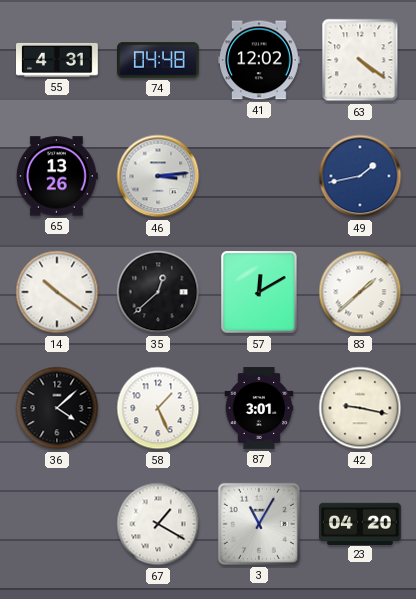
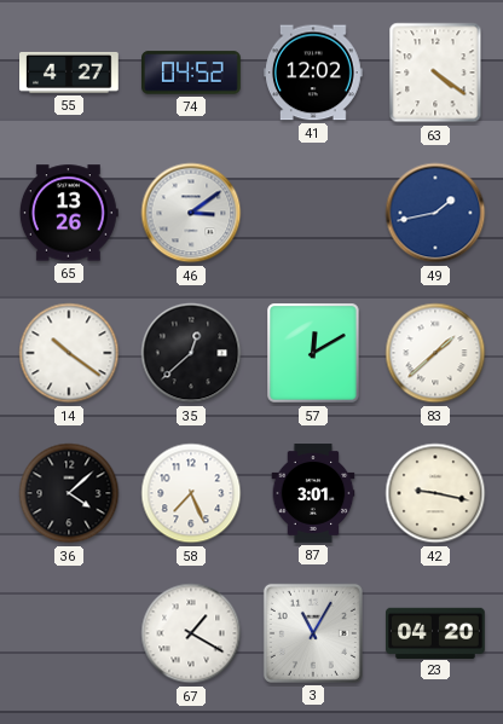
55: 4:31 -> 4:27 (70, 73)
74: 04:48 -> 04:52 (192, 73)
46: 3:14 -> 3:09 (191, 213)
58: 1:26 -> 7:26 (191, 493)
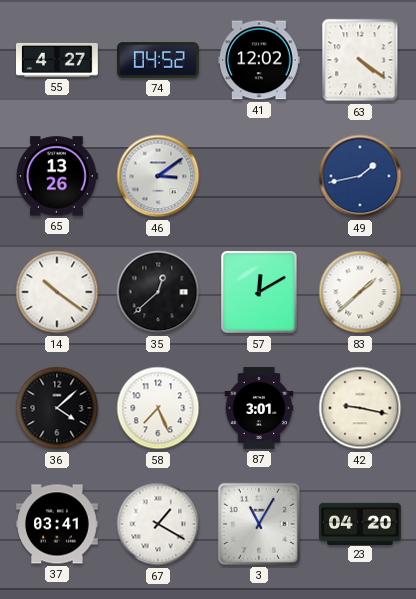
37: none -> 03:41 (58, 524)
